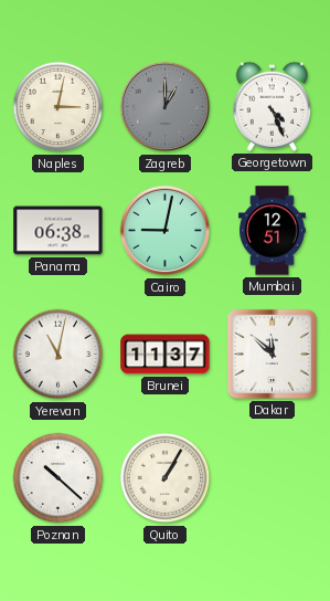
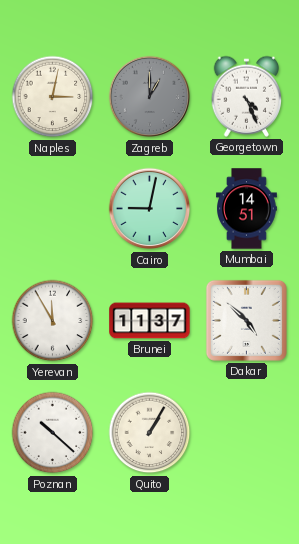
Panama: 06:38 -> none (58, 231)
Mumbai: 12:51 -> 14:51 (247, 209)
Yerevan: 11:02 -> 11:55 (53, 321)
Dakar: 11:52 -> 4:52 (246, 320)
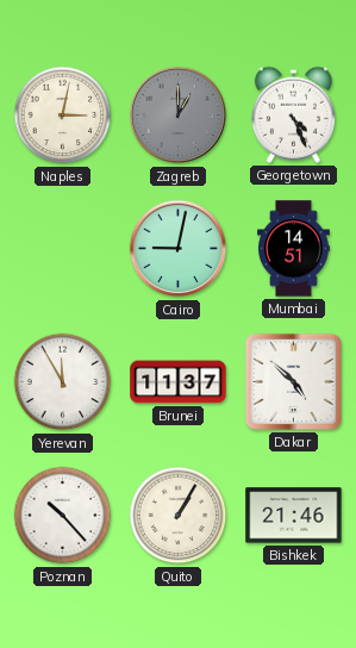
Poznan: 10:22 -> 10:23 (63, 516)
Bishkek: none -> 21:46 (294, 516)
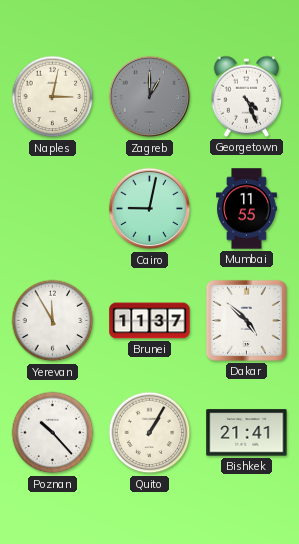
Mumbai: 14:51 -> 11:55 (247, 209)
Bishkek: 21:46 -> 21:41 (247, 433)
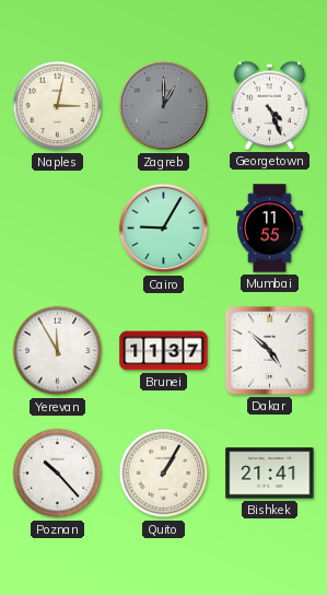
Cairo: 9:02 -> 9:05 (164, 229)
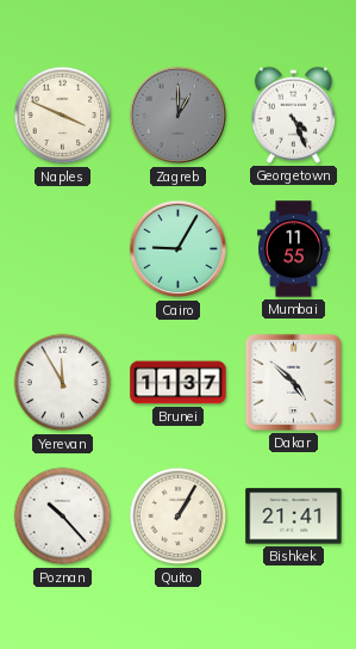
Naples: 3:02 -> 3:49 (63, 116)
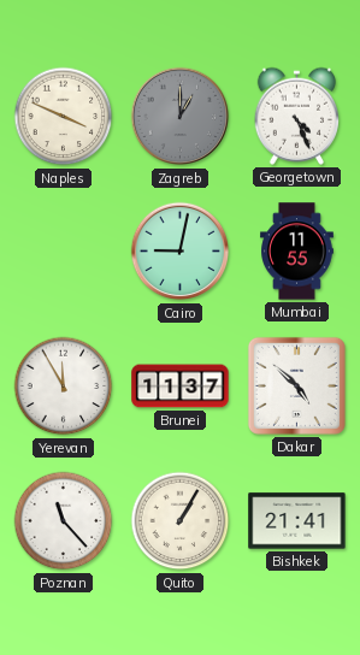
Cairo: 9:05 -> 9:02 (181, 252)
Poznan: 10:23 -> 11:23 (64, 521)
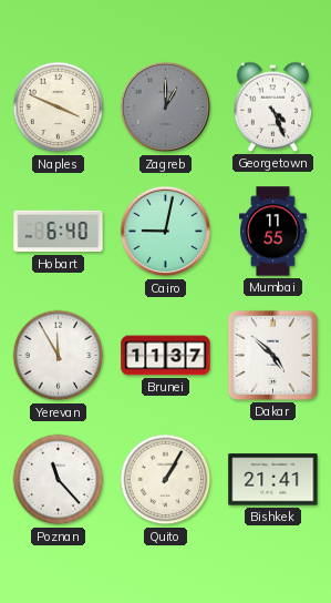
Hobart: none -> 6:40 (59, 232)
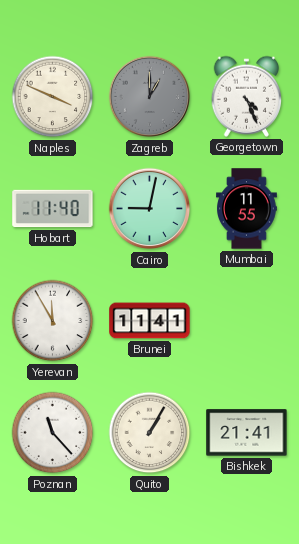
Hobart: 6:40 -> 11:40 (53, 209)
Brunei: 11:37 -> 11:41 (150, 321)
Dakar: 4:52 -> none (272, 355)
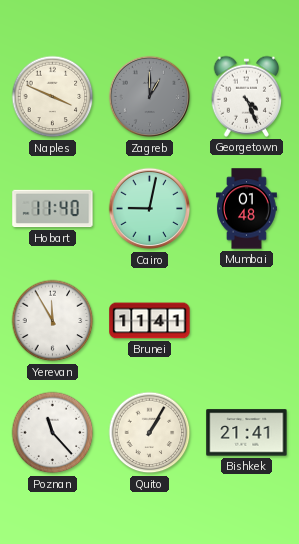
Mumbai: 11:55 -> 01:48 (247, 209)
